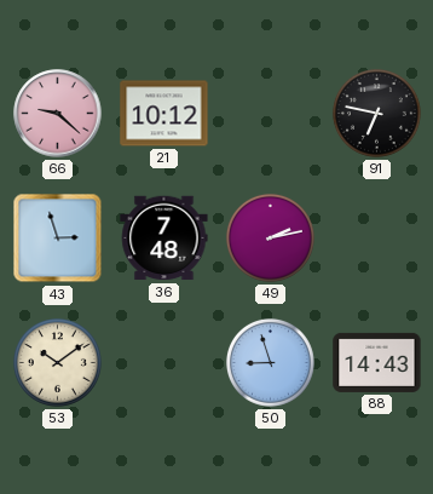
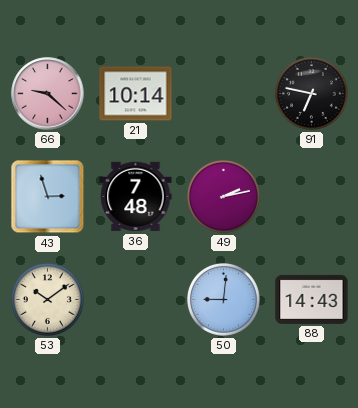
21: 10:12 -> 10:14 (136, 94)
50: 8:57 -> 9:01 (223, 299)
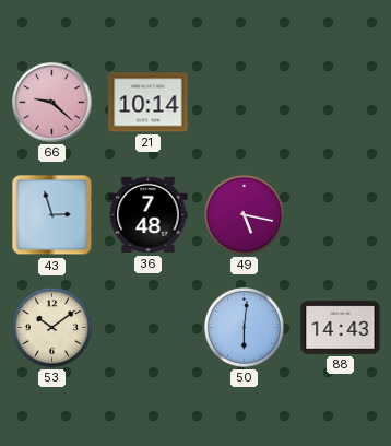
91: 6:47 -> none (311, 93)
49: 2:13 -> 5:17 (244, 214)
50: 9:01 -> 6:01 (244, 327)
